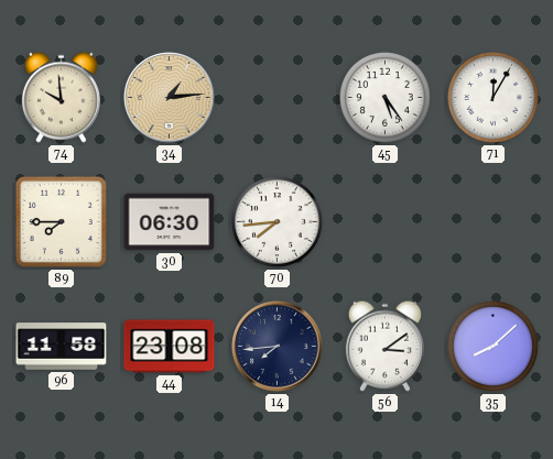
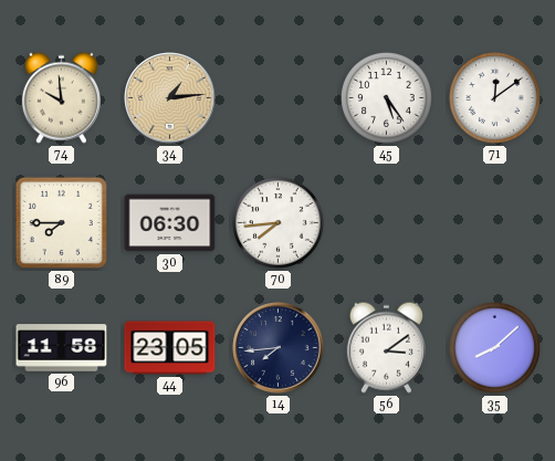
71: 12:05 -> 12:09 (494, 97)
44: 23:08 -> 23:05 (170, 348)
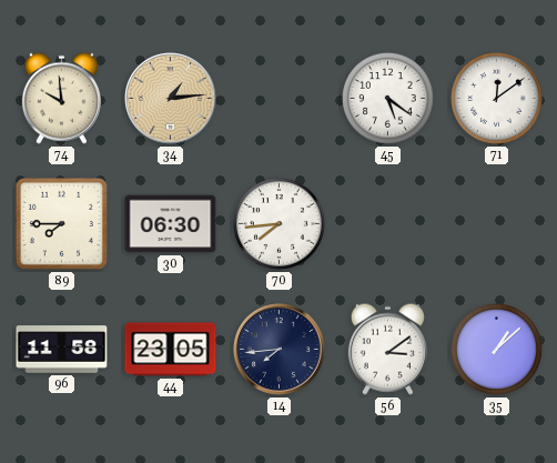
45: 5:24 -> 5:21 (387, 98)
35: 8:08 -> 1:08 (496, 349)
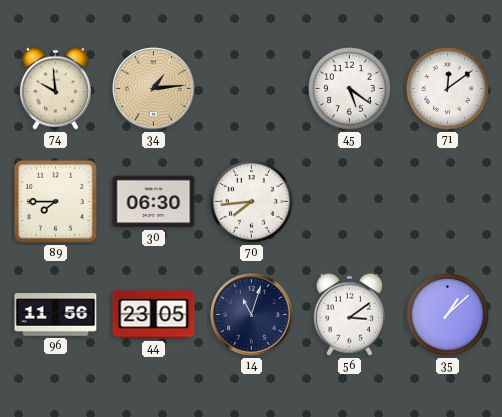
96: 11:58 -> 11:56 (56, 315)
14: 7:44 -> 11:03 (252, 315)
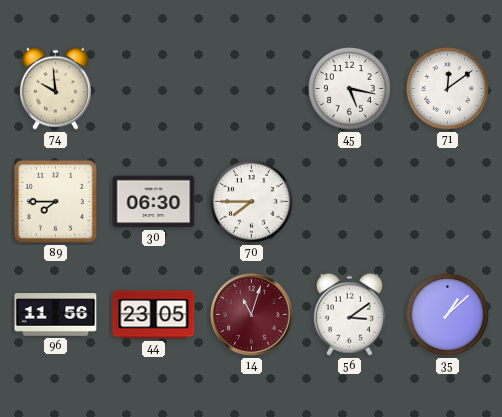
34: 1:14 -> none (154, 89)
45: 5:21 -> 5:17 (349, 88)
70: 7:44 -> 7:45 (251, 201)
14 dial: navy -> burgundy (252, 315)
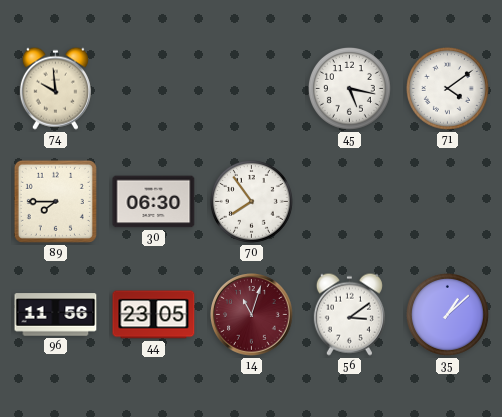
71: 12:09 -> 4:09 (447, 88)
70: 7:45 -> 7:54 (251, 201)
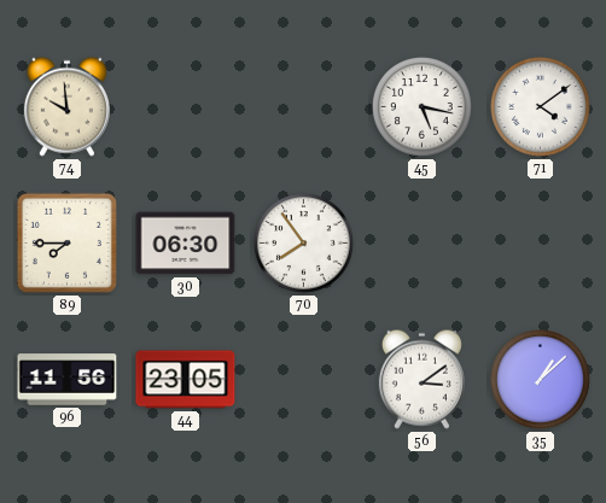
14: 11:03 -> none (252, 315)
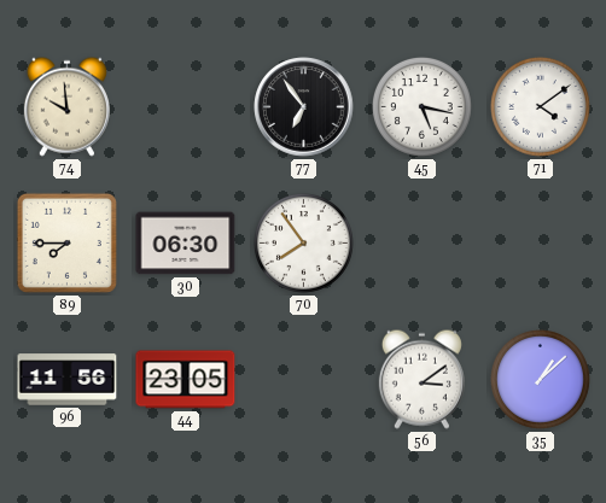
77: none -> 6:54 (304, 107)
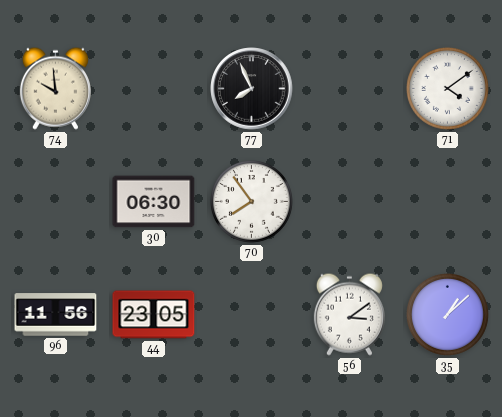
77: 6:54 -> 7:56 (252, 89)
45: 5:17 -> none (421, 106)
89: 7:45 -> none (66, 242)
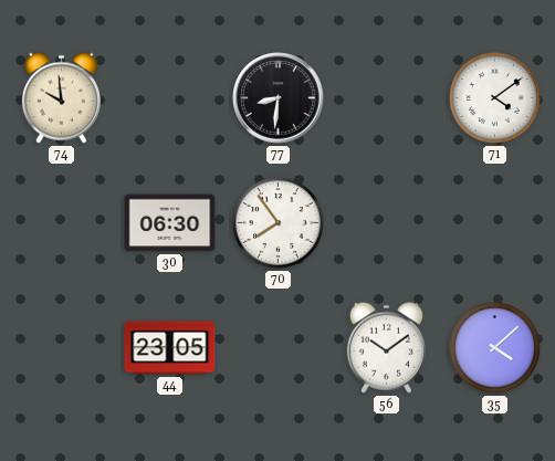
77: 7:56 -> 8:31 (279, 98)
96: 11:56 -> none (56, 315)
56: 3:09 -> 10:09 (386, 347)
35: 1:08 -> 4:08 (494, 347)
